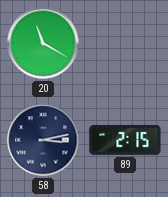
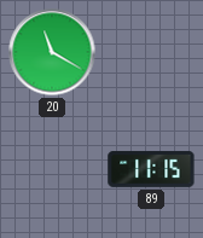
58: 3:13 -> none (43, 140)
89: 2:15 -> 11:15 (151, 169)
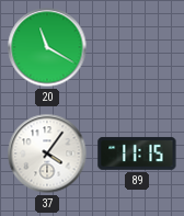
37: none -> 4:06 (47, 154)
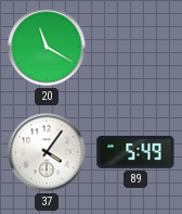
89: 11:15 -> 5:49 (135, 152)
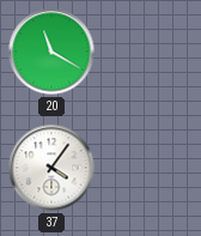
89: 5:49 -> none (135, 152)
